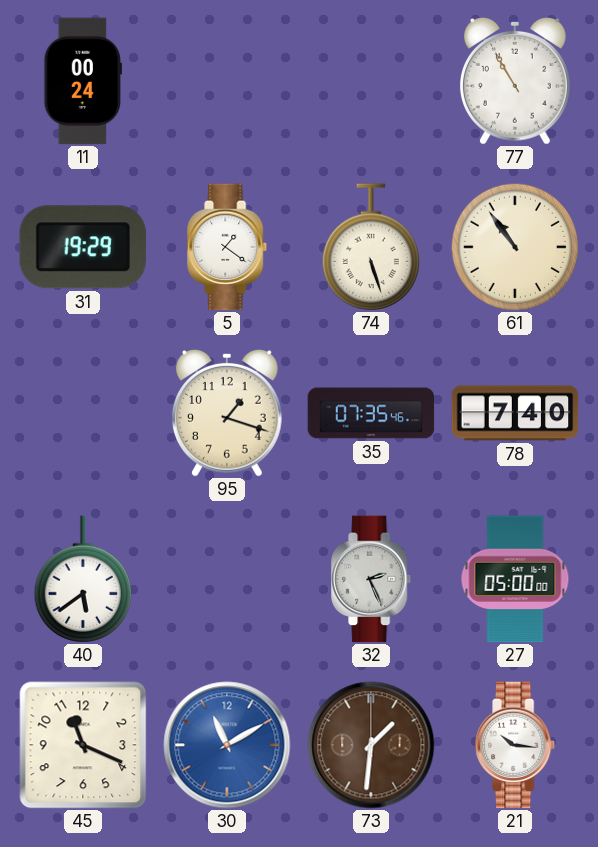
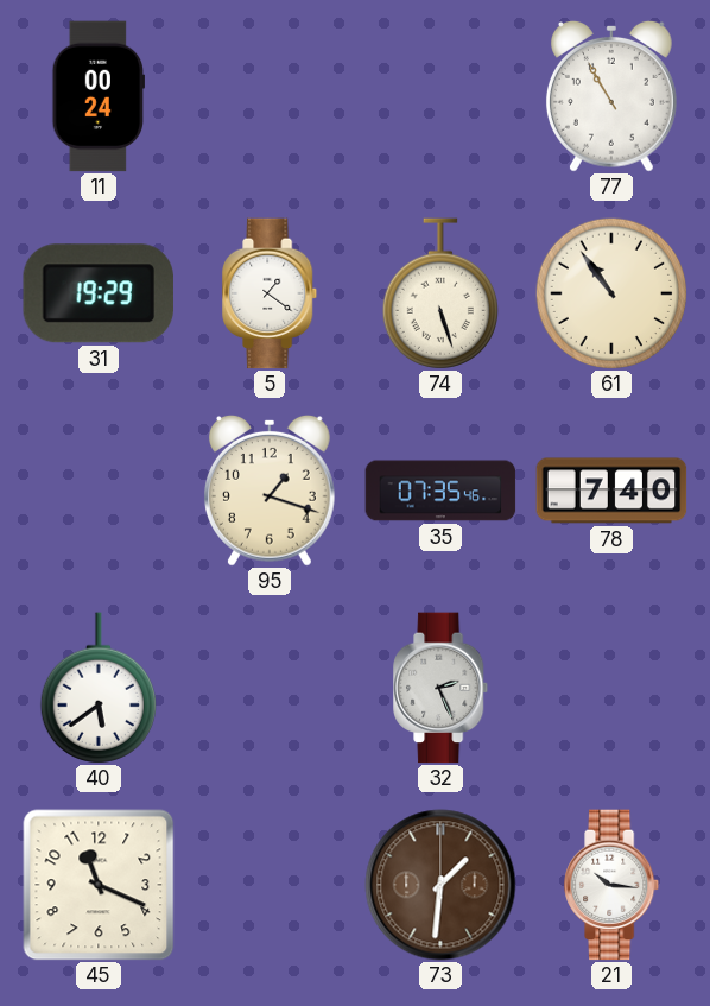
27: 05:00 -> none (515, 579)
30: 11:10 -> none (227, 745)
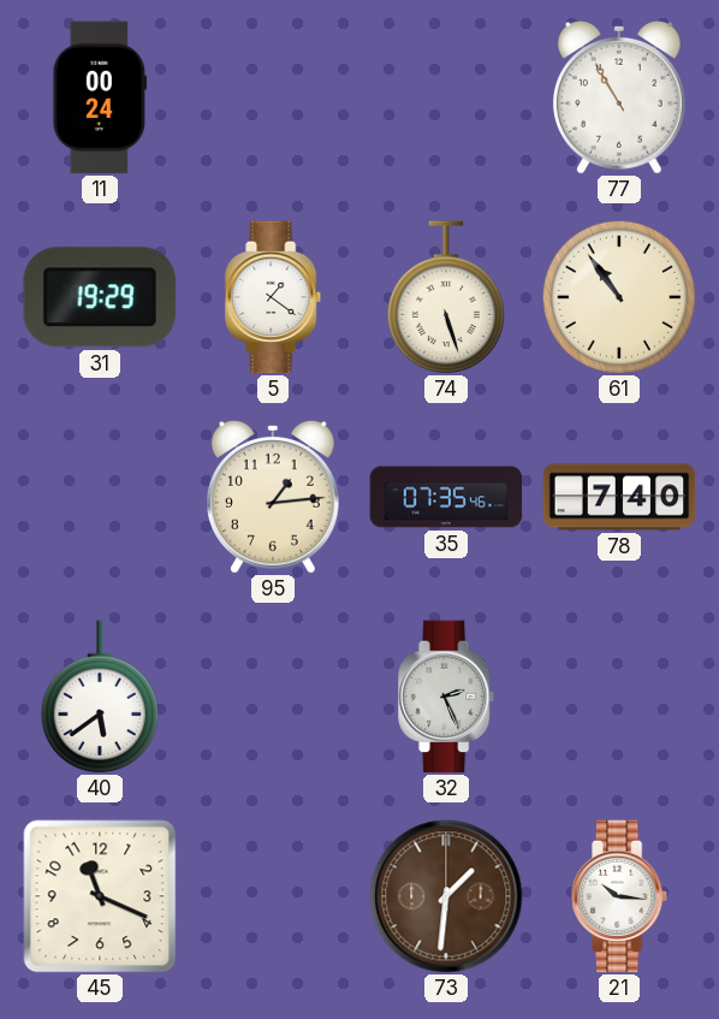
95: 1:18 -> 1:14 (273, 497)
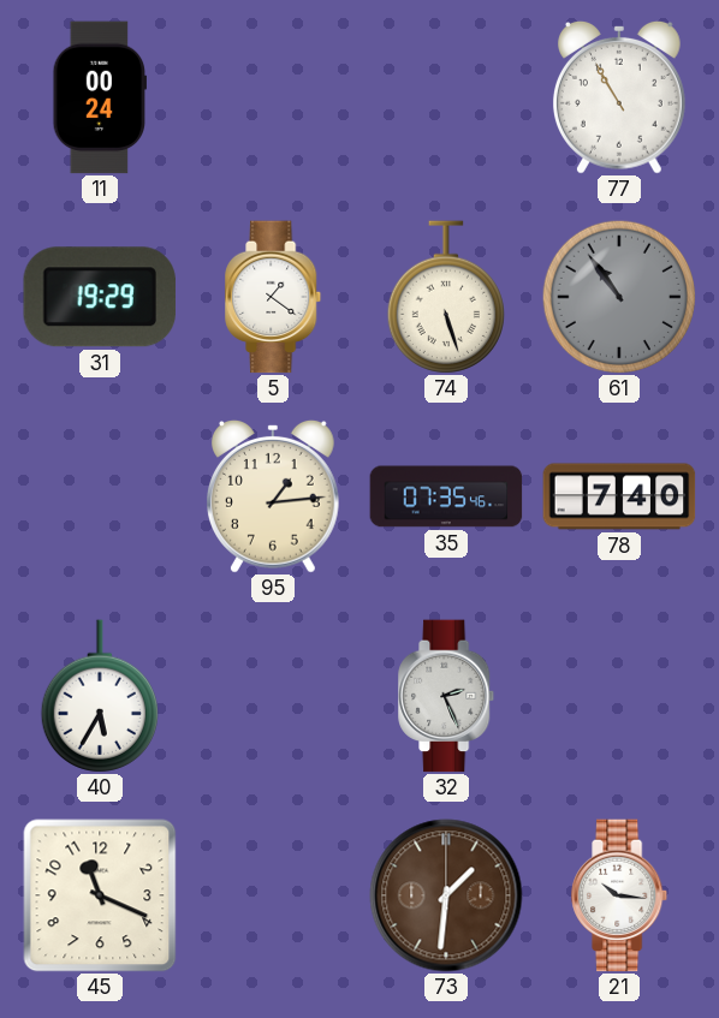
61 dial: cream -> grey (619, 297)
40: 5:39 -> 5:35 (100, 696)
